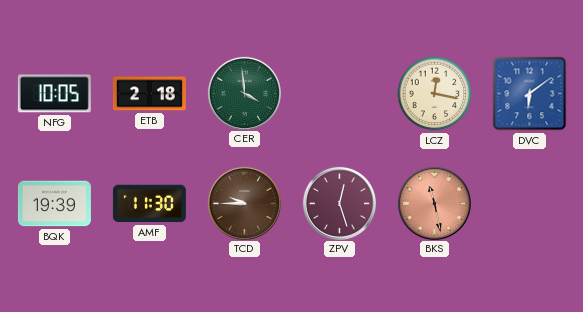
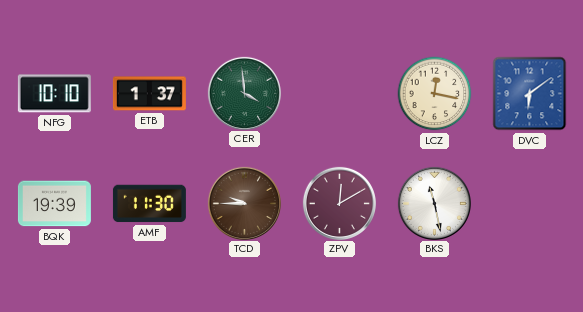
NFG: 10:05 -> 10:10 (54, 94)
ETB: 2:18 -> 1:37 (149, 94)
ZPV: 12:27 -> 12:10 (339, 203)
BKS dial: salmon -> white (434, 203)
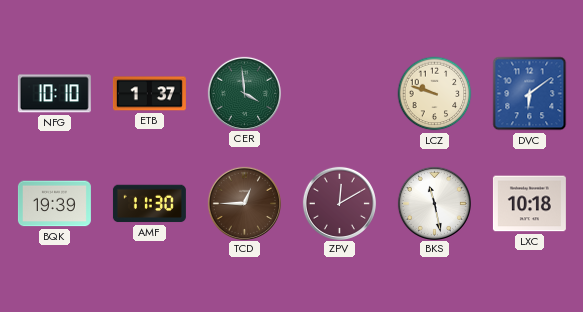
LCZ: 12:17 -> 9:48 (435, 94)
TCD: 9:45 -> 12:45 (244, 203)
LXC: none -> 10:18 (529, 204)
